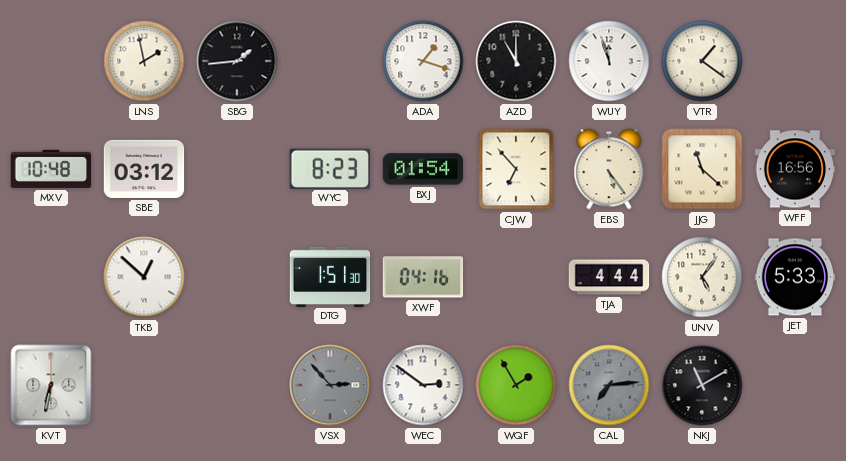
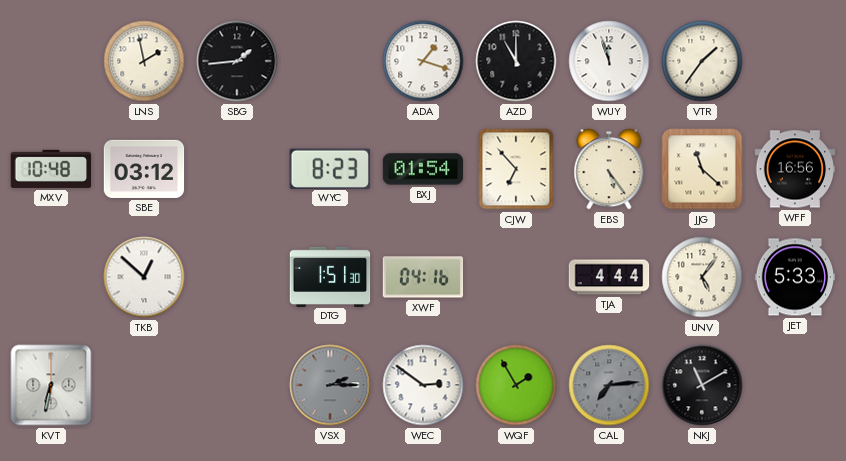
VTR: 1:21 -> 1:36 (702, 61)
VSX: 2:53 -> 2:15 (330, 385)
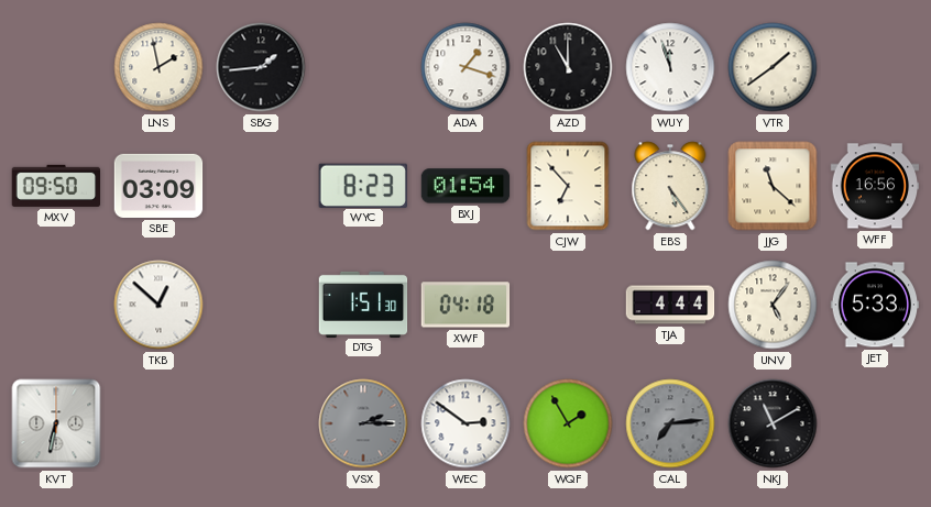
VTR: 1:36 -> 1:39 (773, 67)
MXV: 10:48 -> 09:50 (56, 186)
SBE: 03:12 -> 03:09 (158, 186)
XWF: 04:16 -> 04:18 (465, 305)
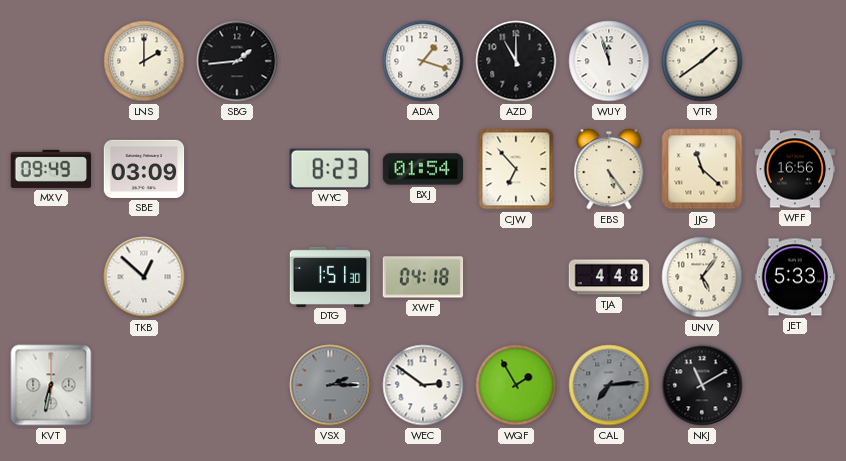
LNS: 1:58 -> 2:00 (144, 61)
MXV: 09:50 -> 09:49 (51, 169)
TJA: 4:44 -> 4:48 (609, 277)
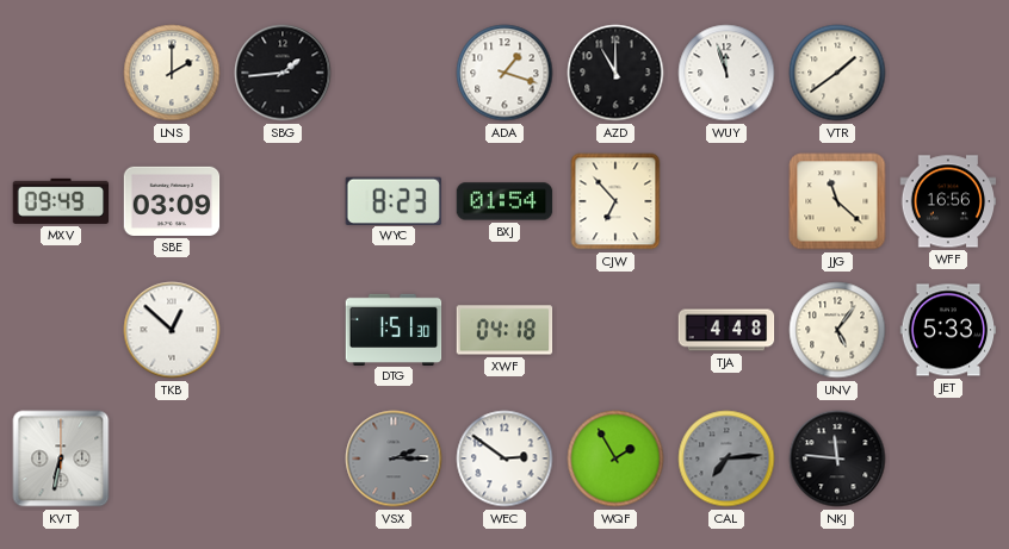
EBS: 5:24 -> none (609, 169)
NKJ: 11:10 -> 11:46 (837, 458)
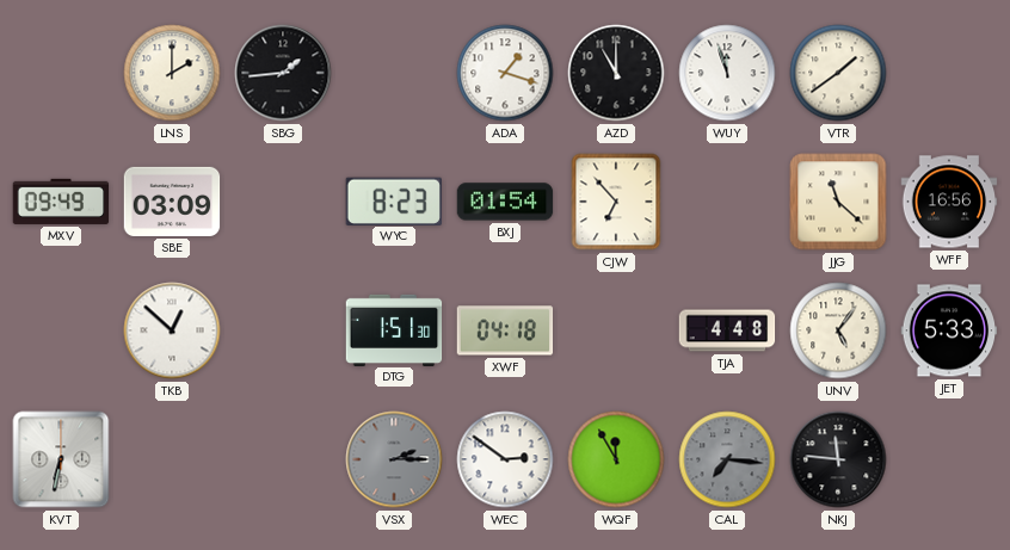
WQF: 1:55 -> 11:55 (616, 459)
CAL: 7:14 -> 7:16 (727, 459)
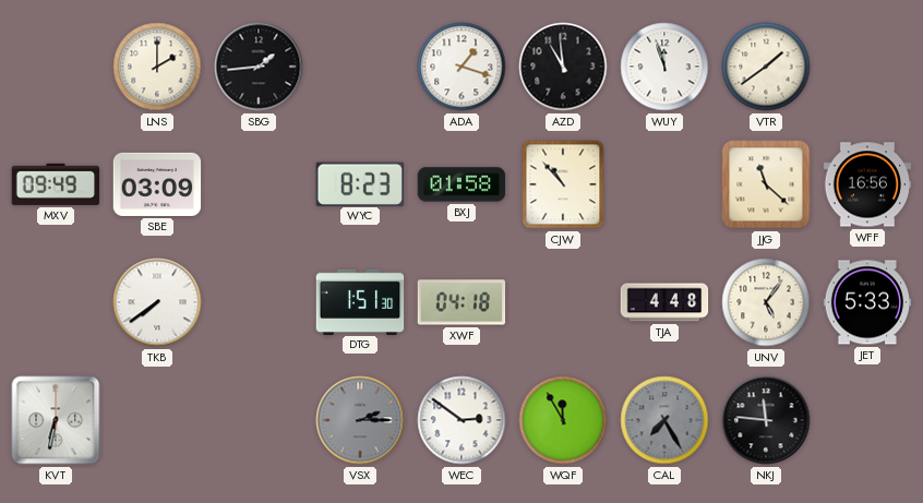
AZD: 11:00 -> 10:59 (563, 67)
BXJ: 01:54 -> 01:58 (461, 184)
CJW: 6:53 -> 10:53 (563, 184)
TKB: 12:52 -> 7:39 (157, 302)
CAL: 7:16 -> 7:25 (664, 420)
